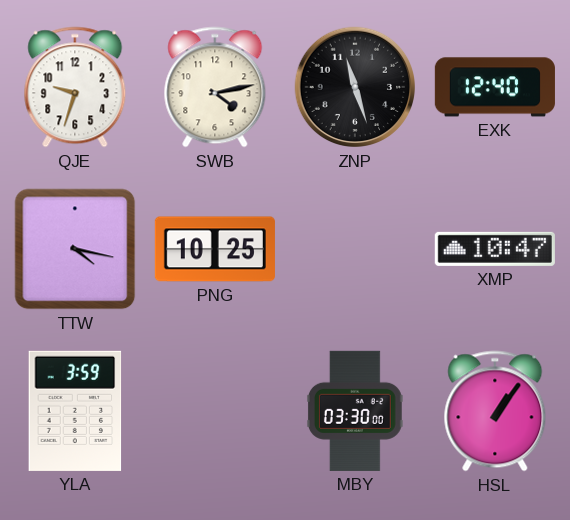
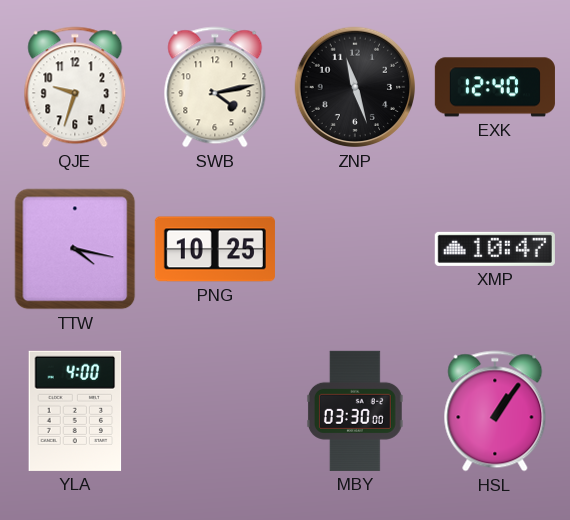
YLA: 3:59 -> 4:00 (75, 411)
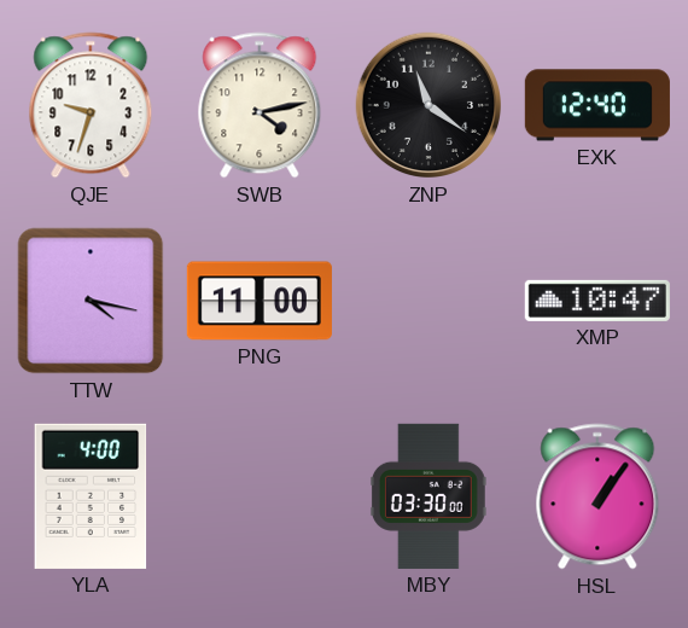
ZNP: 11:27 -> 11:21 (428, 105)
PNG: 10:25 -> 11:00 (260, 301)
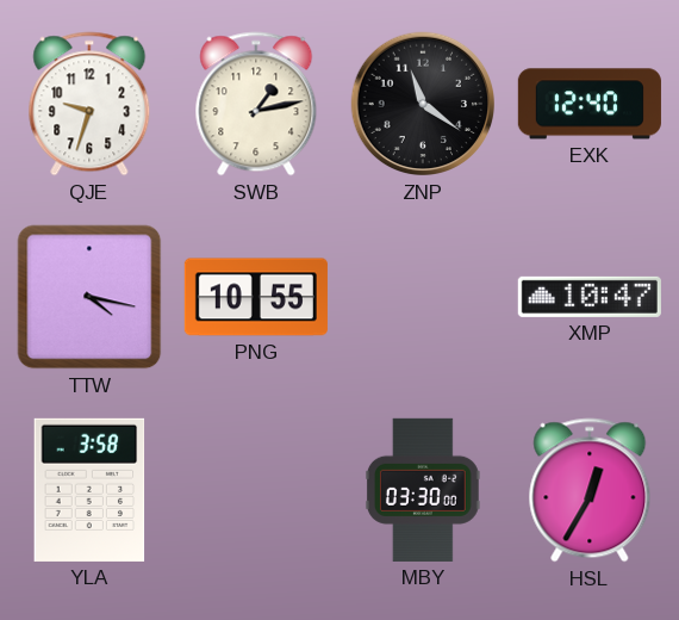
SWB: 4:13 -> 1:13 (256, 104)
PNG: 11:00 -> 10:55 (256, 297)
YLA: 4:00 -> 3:58 (89, 490)
HSL: 1:06 -> 12:35 (590, 490)
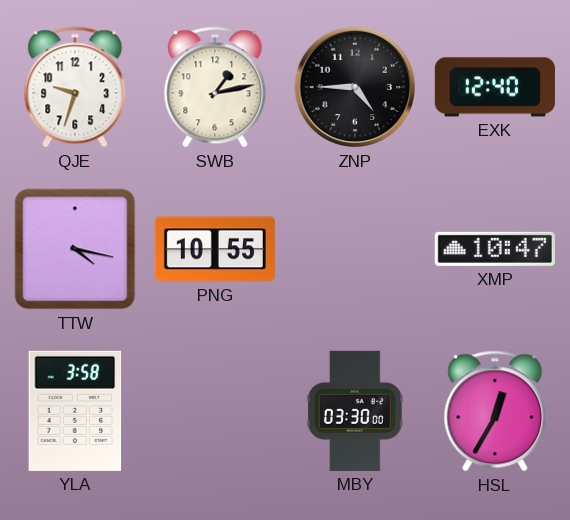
ZNP: 11:21 -> 4:45 (355, 87)
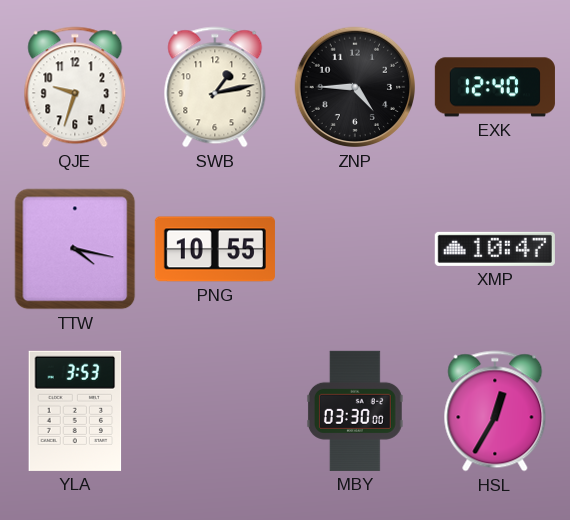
YLA: 3:58 -> 3:53 (75, 411)
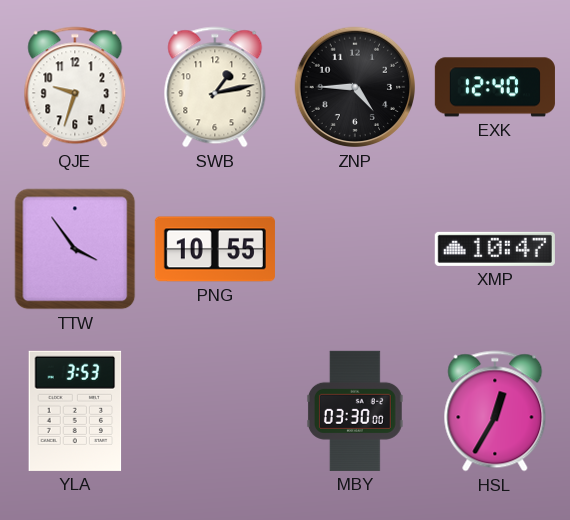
TTW: 4:17 -> 3:54 (75, 249)
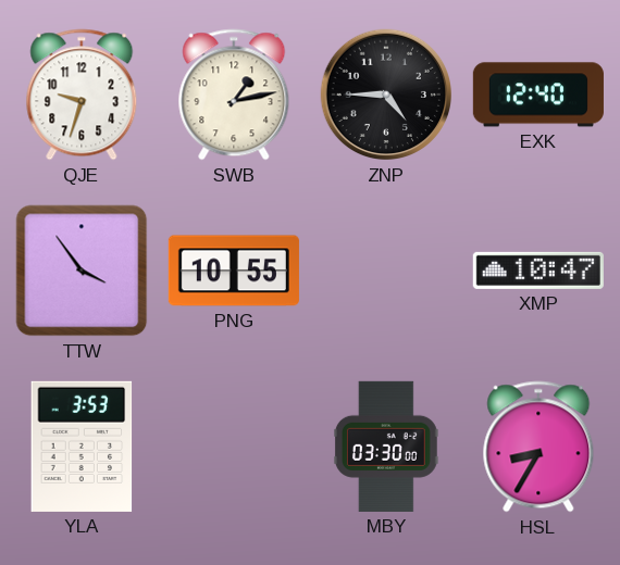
HSL: 12:35 -> 8:35 (538, 447)
